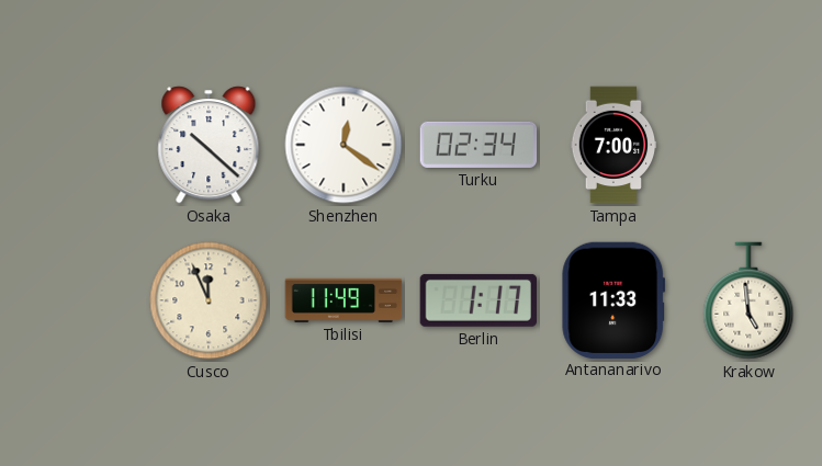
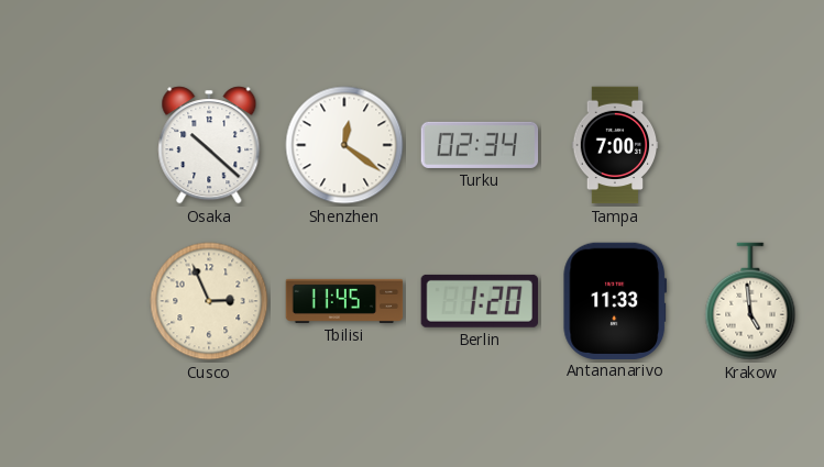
Cusco: 11:56 -> 2:56 (209, 301)
Tbilisi: 11:49 -> 11:45 (344, 301)
Berlin: 1:17 -> 1:20 (479, 301)
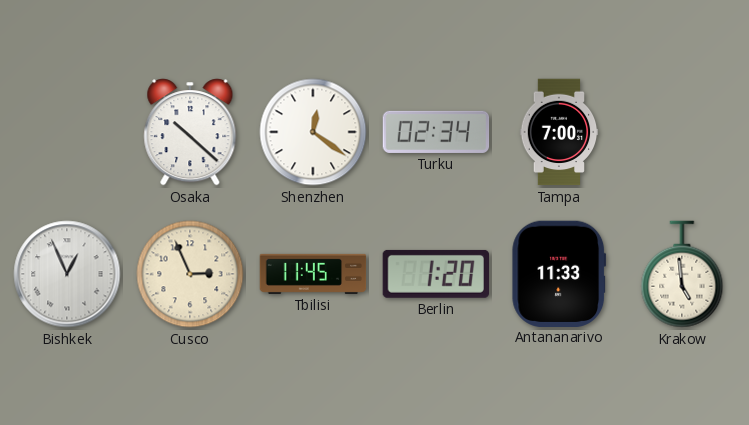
Bishkek: none -> 12:56 (67, 274)
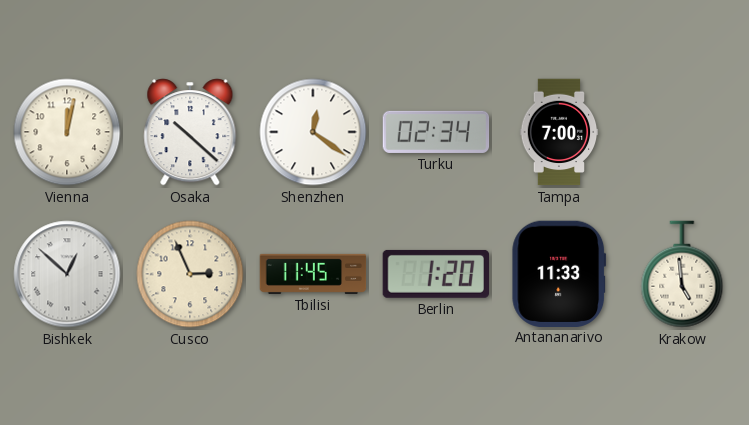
Vienna: none -> 12:02 (67, 132)
Bishkek: 12:56 -> 12:52 (67, 274)
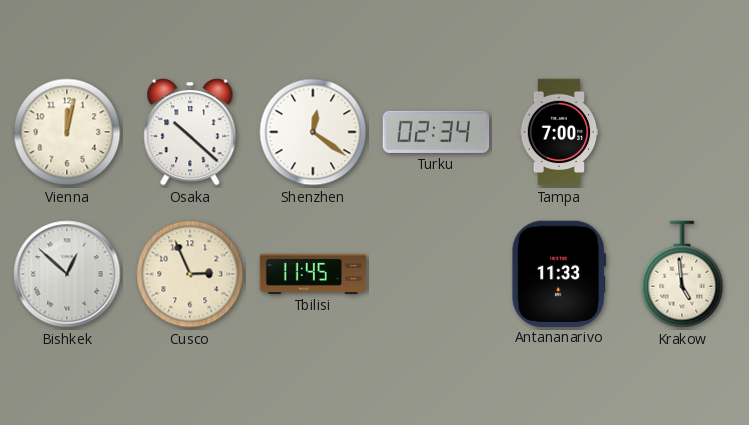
Berlin: 1:20 -> none (435, 274)
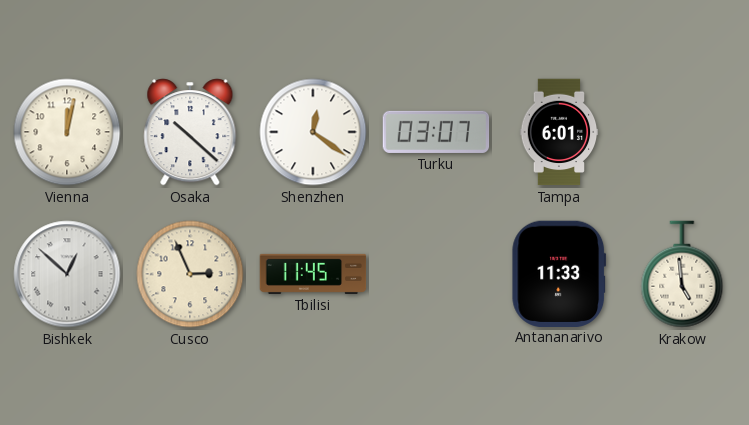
Turku: 02:34 -> 03:07 (436, 132)
Tampa: 7:00 -> 6:01 (559, 132)
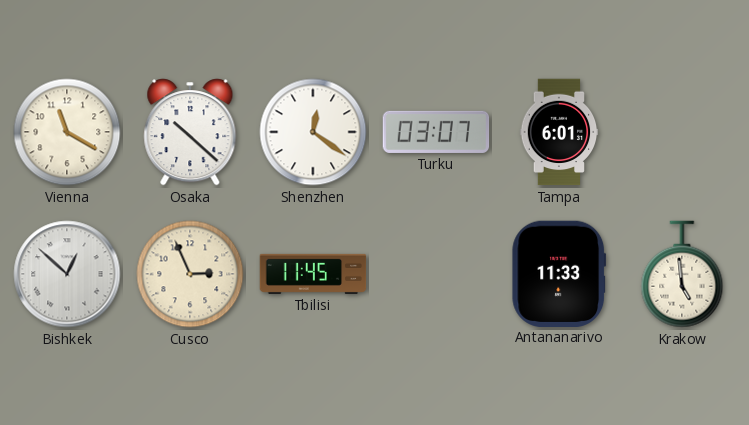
Vienna: 12:02 -> 11:20 (67, 132)
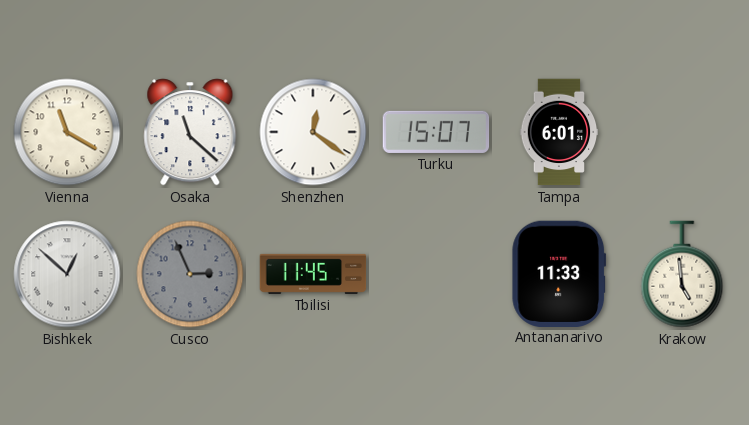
Osaka: 10:22 -> 11:22 (190, 132)
Turku: 03:07 -> 15:07 (436, 132)
Cusco dial: cream -> grey (190, 274)
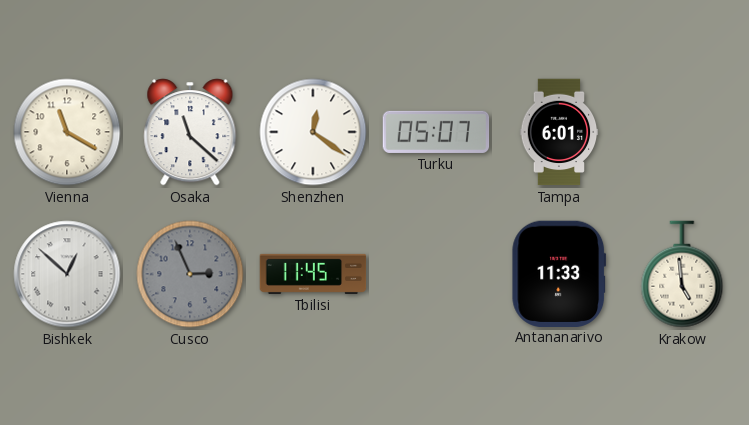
Turku: 15:07 -> 05:07 (436, 132)
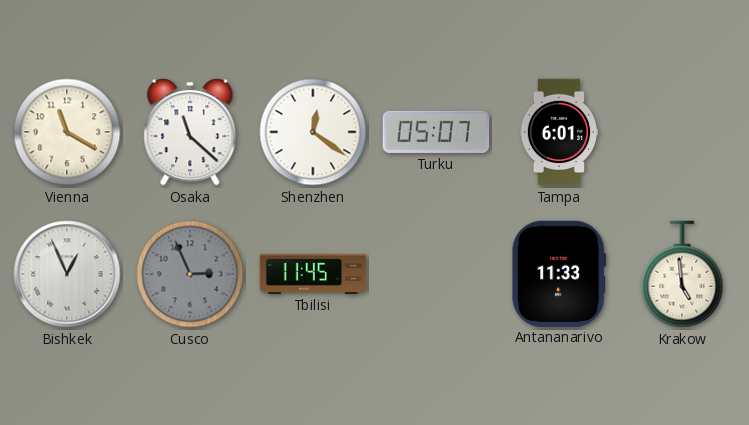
Bishkek: 12:52 -> 12:56 (67, 274)
